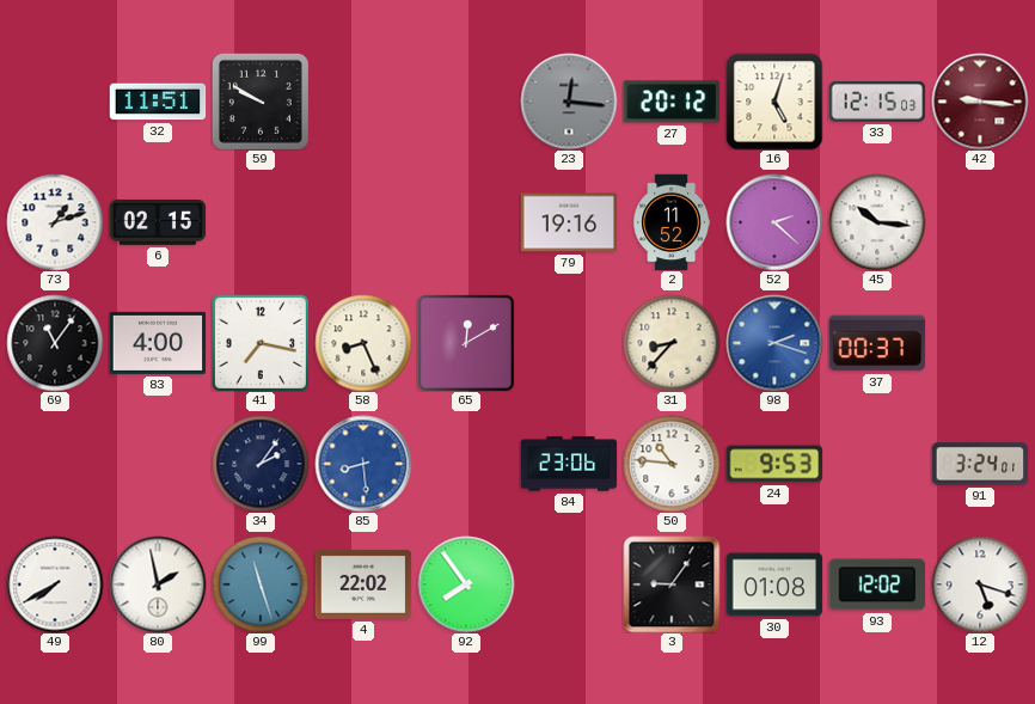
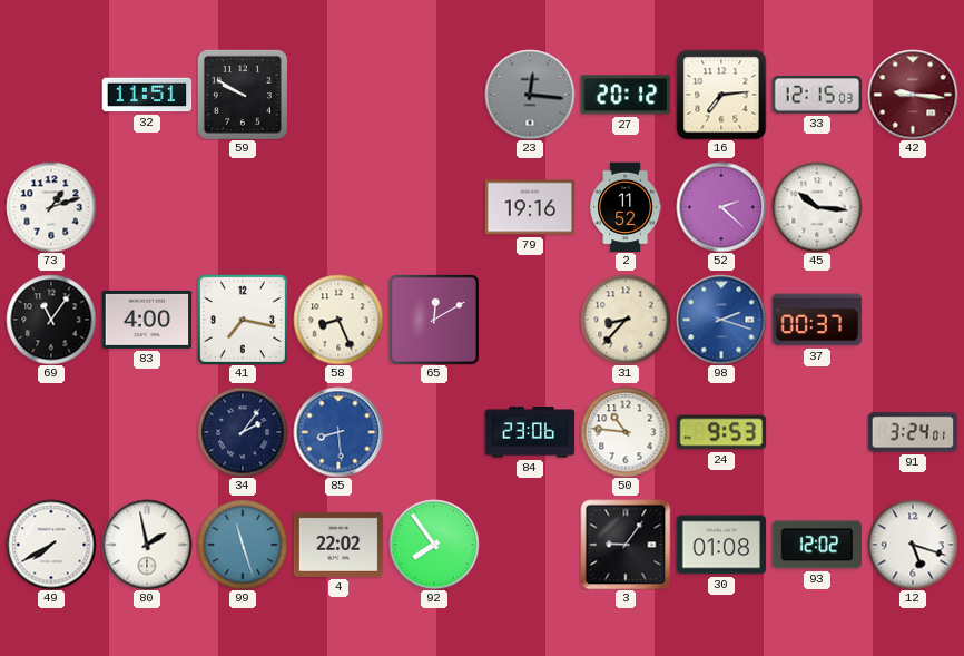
16: 5:03 -> 7:14 (721, 95)
6: 02:15 -> none (158, 222)
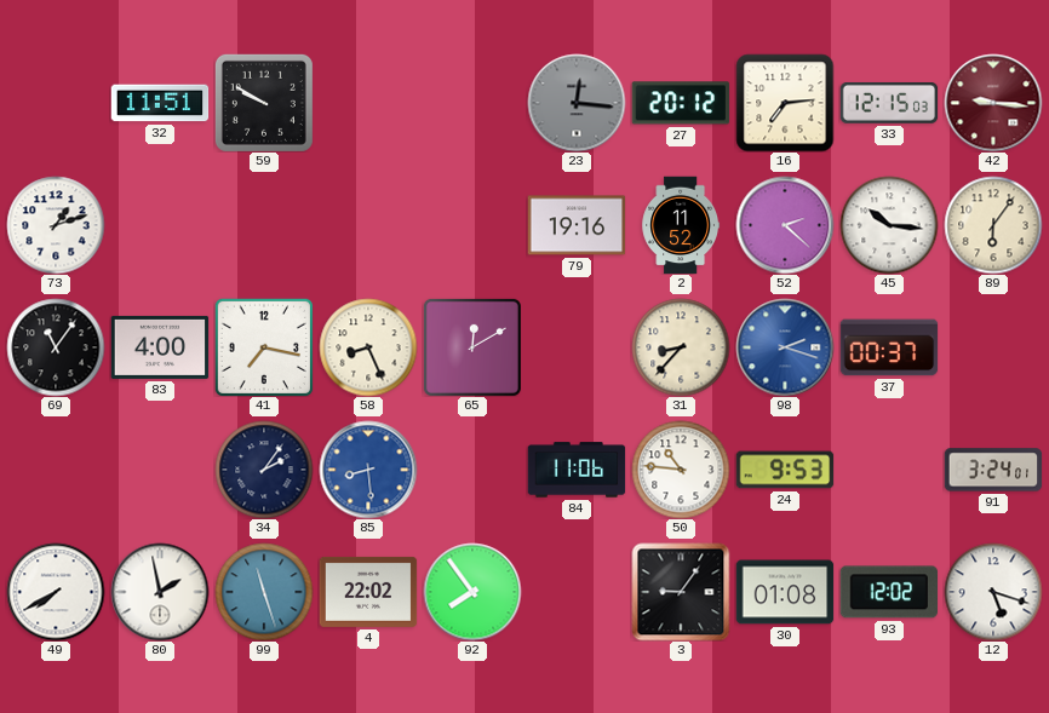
89: none -> 6:06 (993, 225)
84: 23:06 -> 11:06 (577, 470)
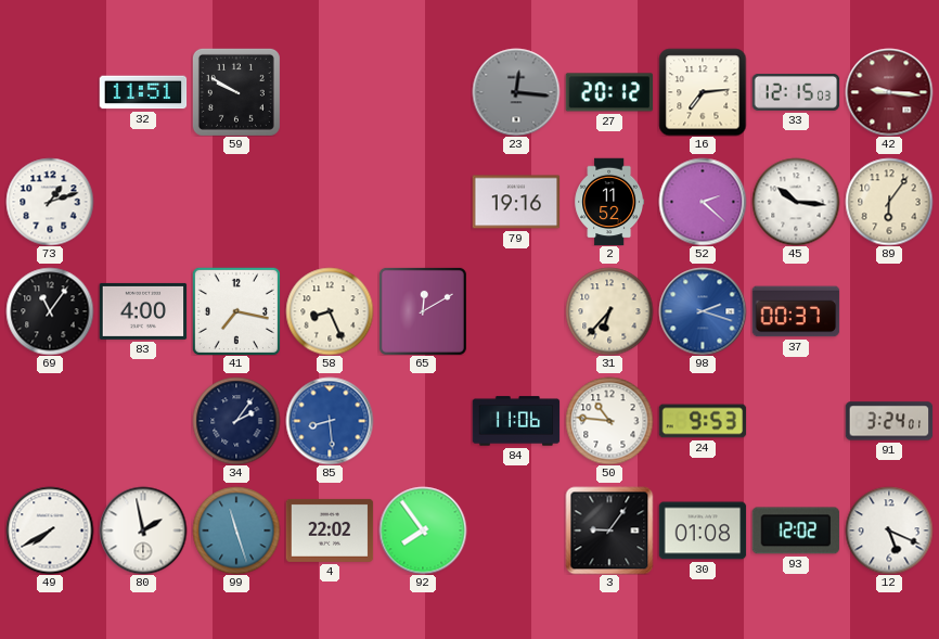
31: 8:37 -> 6:37 (609, 311)
12: 5:18 -> 5:19 (889, 531)
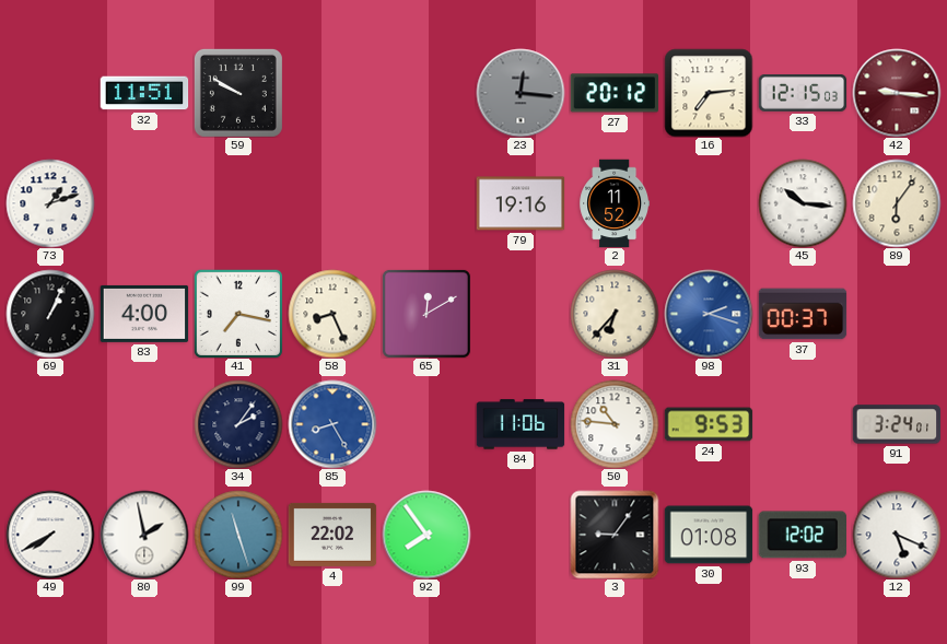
52: 2:22 -> none (703, 202)
69: 11:06 -> 1:04 (50, 314)
85: 8:29 -> 8:25 (332, 424)
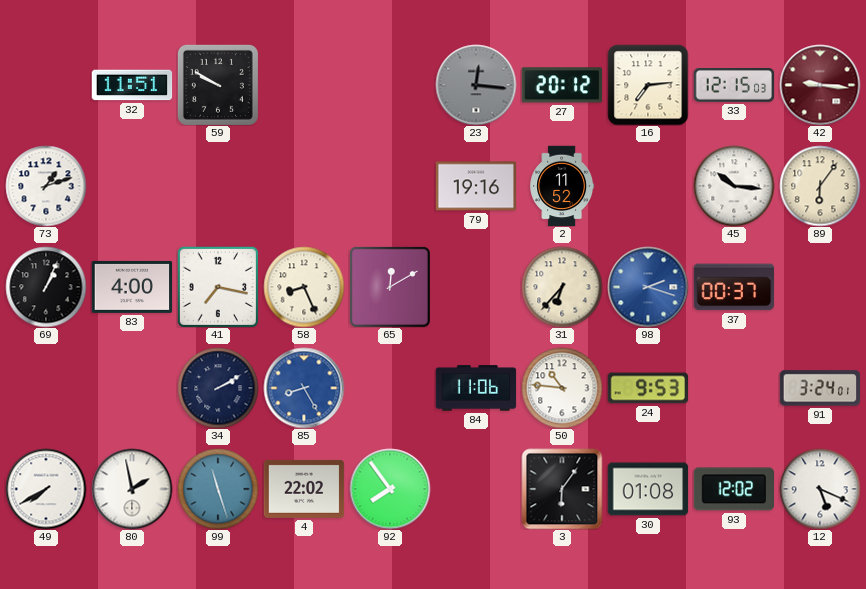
34: 2:06 -> 2:10 (218, 388)
3: 9:06 -> 6:06 (562, 489)
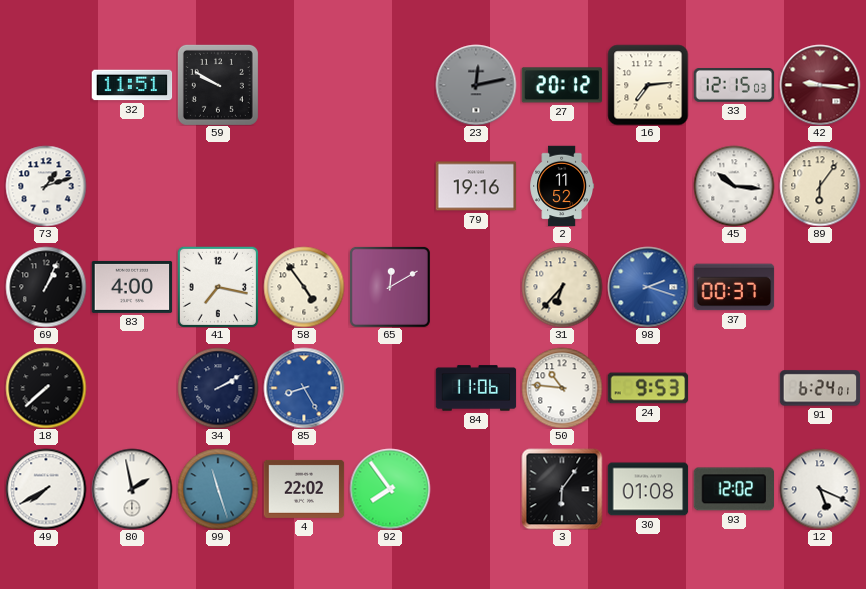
23: 12:16 -> 12:13 (476, 85)
58: 8:26 -> 4:54 (304, 287)
18: none -> 7:38 (46, 388)
91: 3:24 -> 6:24 (820, 388)
